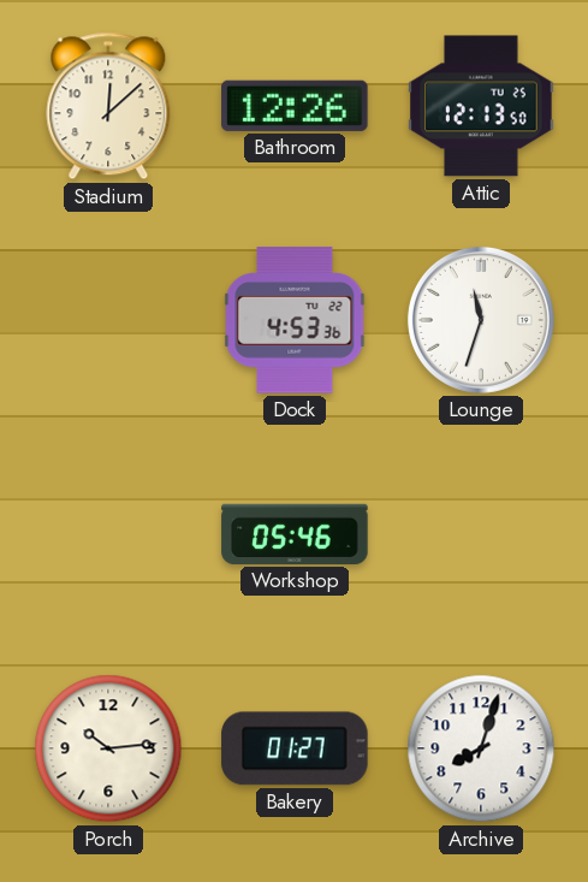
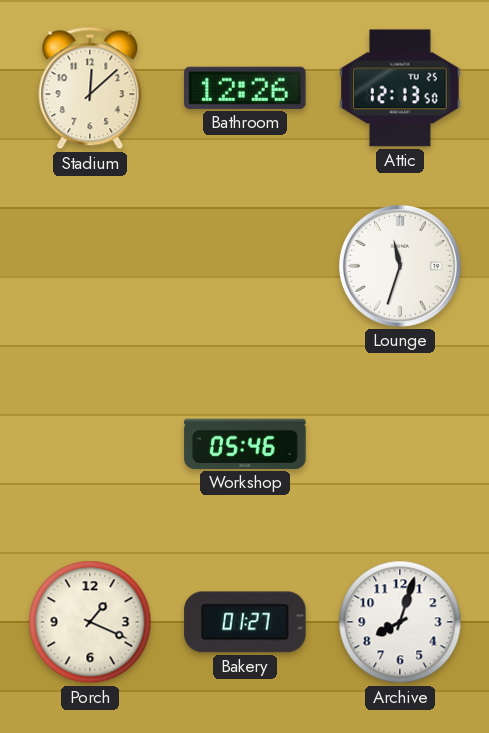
Dock: 4:53 -> none (295, 320)
Porch: 10:14 -> 1:19 (90, 622)
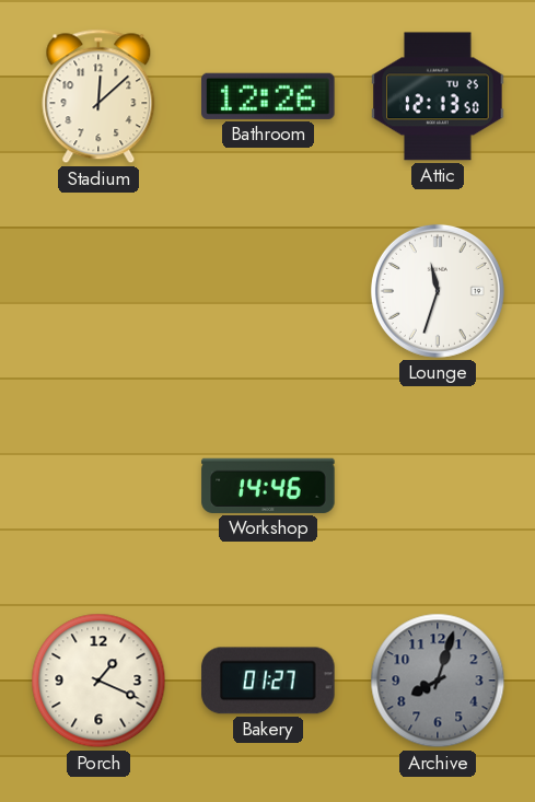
Workshop: 05:46 -> 14:46 (268, 486)
Archive dial: white -> grey (438, 681)
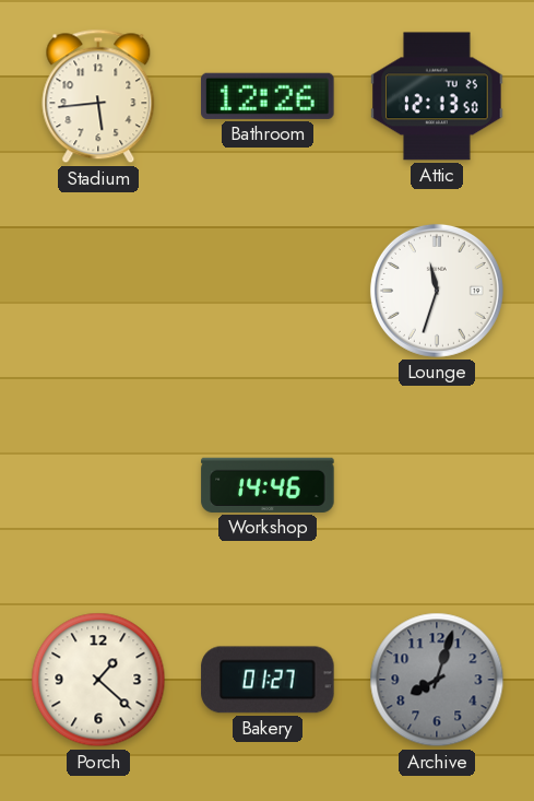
Stadium: 12:08 -> 5:44 (98, 96)
Porch: 1:19 -> 1:22 (98, 680)
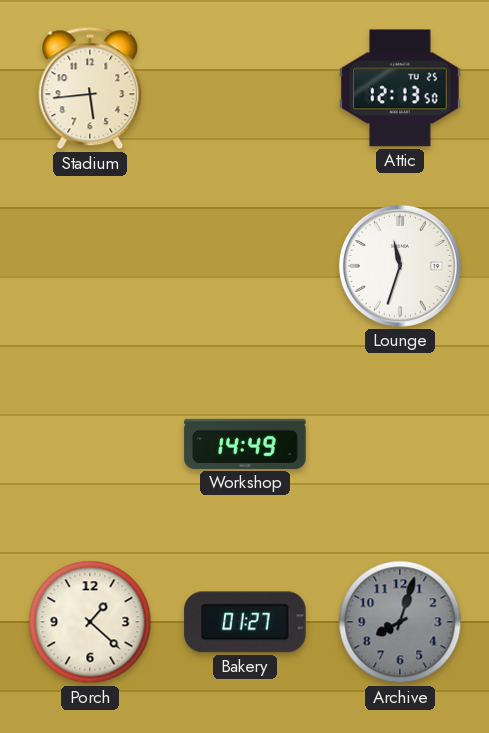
Bathroom: 12:26 -> none (268, 96)
Workshop: 14:46 -> 14:49 (245, 444)
